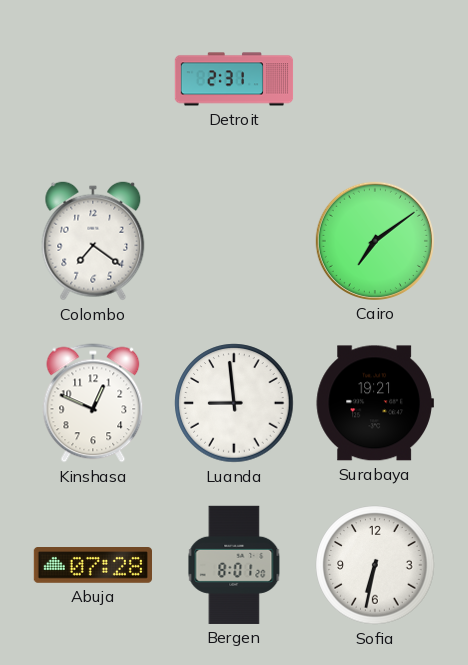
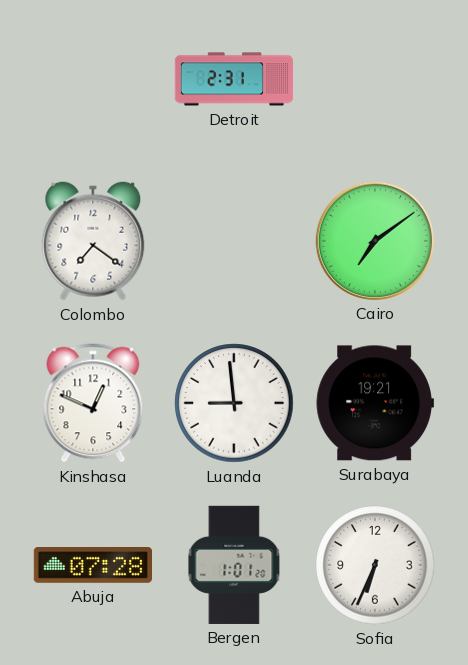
Bergen: 8:01 -> 1:01 (234, 565)
Sofia: 6:32 -> 6:34 (375, 565)
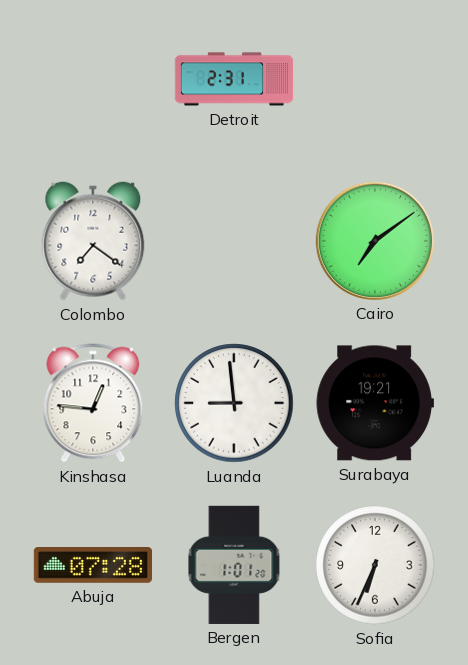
Kinshasa: 12:49 -> 12:46 (93, 403)
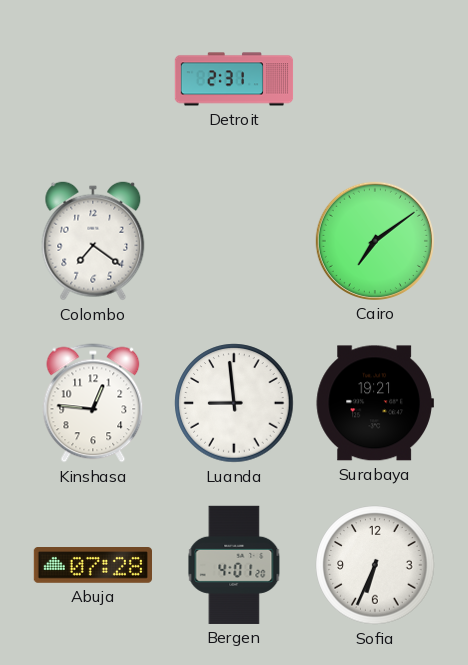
Bergen: 1:01 -> 4:01 (234, 565)
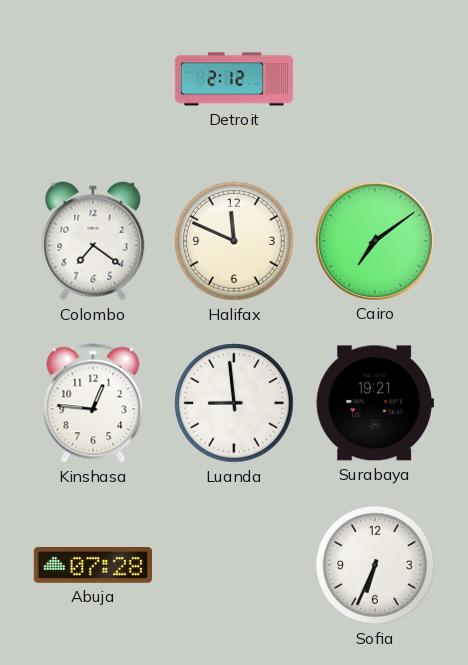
Detroit: 2:31 -> 2:12 (234, 79)
Halifax: none -> 11:49 (234, 241)
Bergen: 4:01 -> none (234, 565)
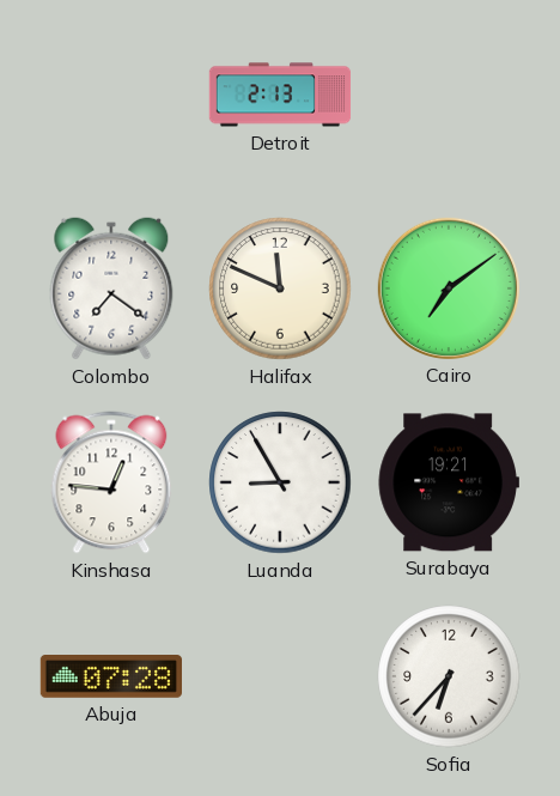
Detroit: 2:12 -> 2:13 (280, 95)
Luanda: 8:59 -> 8:55 (280, 482)
Sofia: 6:34 -> 6:37 (449, 676)
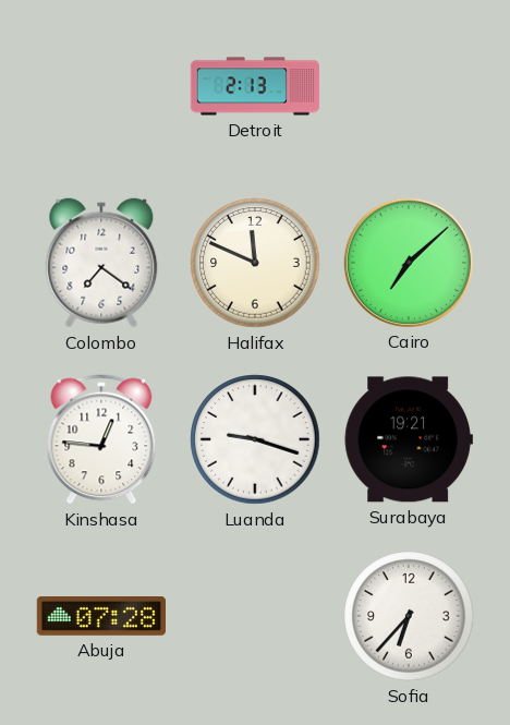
Cairo: 7:09 -> 7:08 (409, 263)
Luanda: 8:55 -> 9:18 (255, 439)
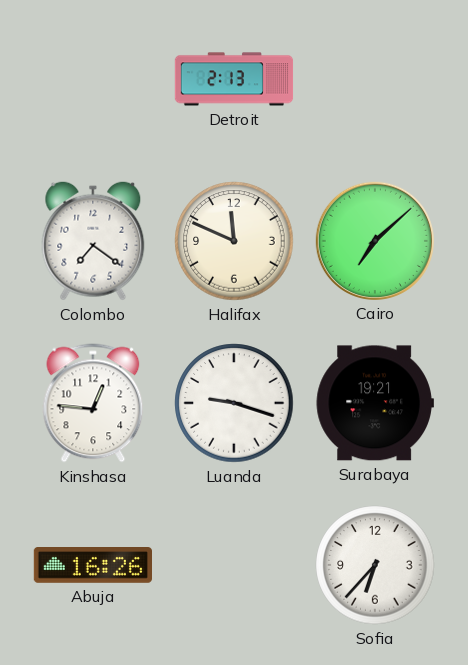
Abuja: 07:28 -> 16:26 (92, 566)
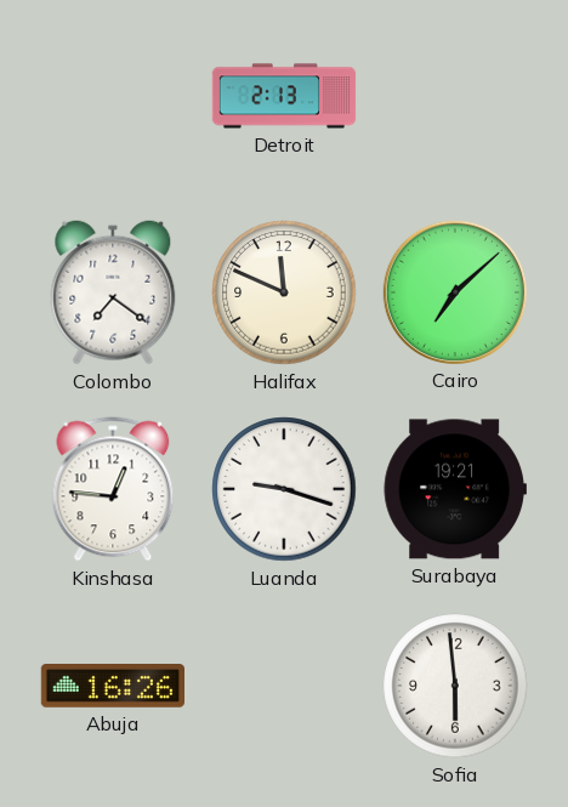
Sofia: 6:37 -> 5:59 (455, 686)
